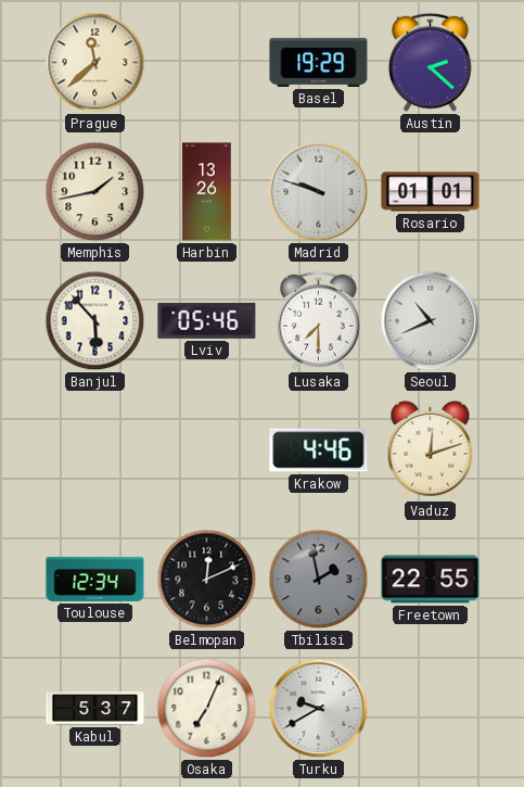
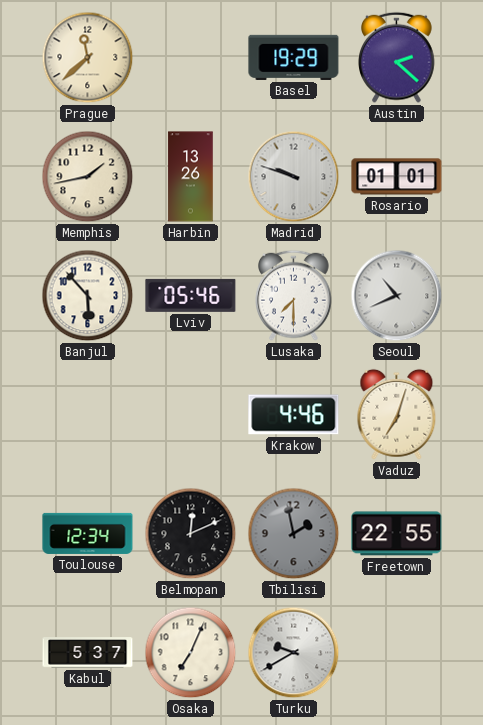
Vaduz: 12:12 -> 7:03 (397, 414)
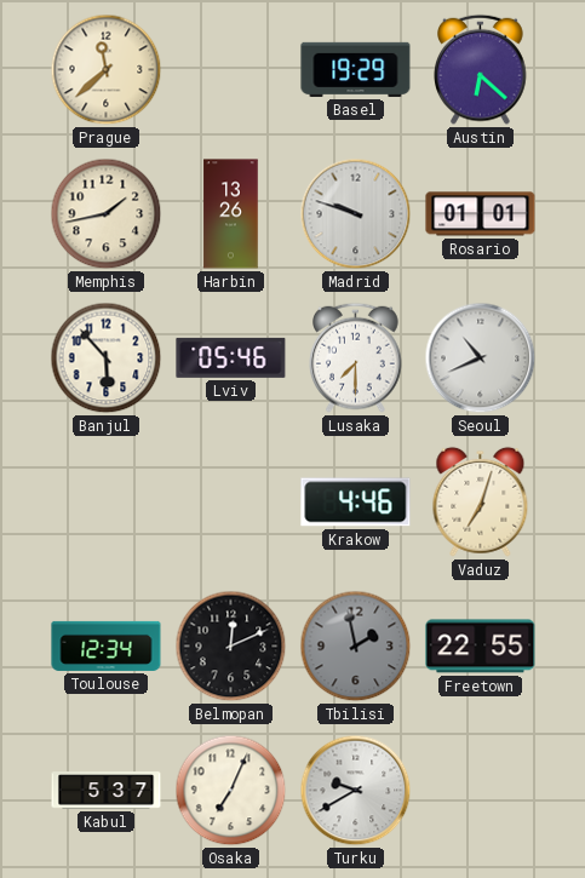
Austin: 2:22 -> 6:22 (481, 69)
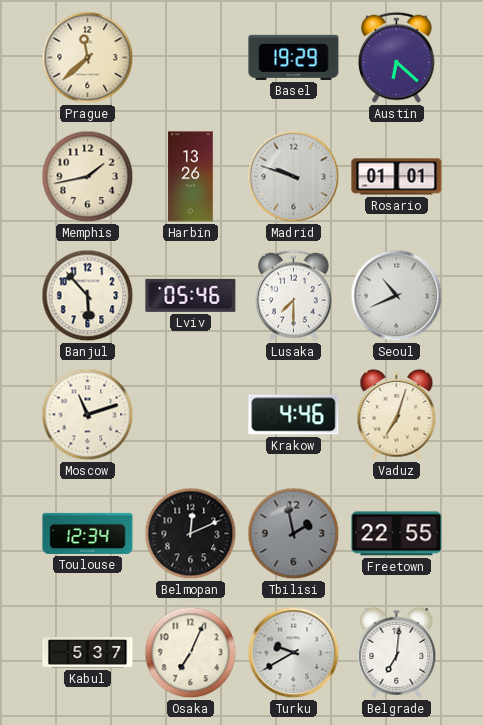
Moscow: none -> 11:12 (88, 415)
Belgrade: none -> 7:01 (397, 652)
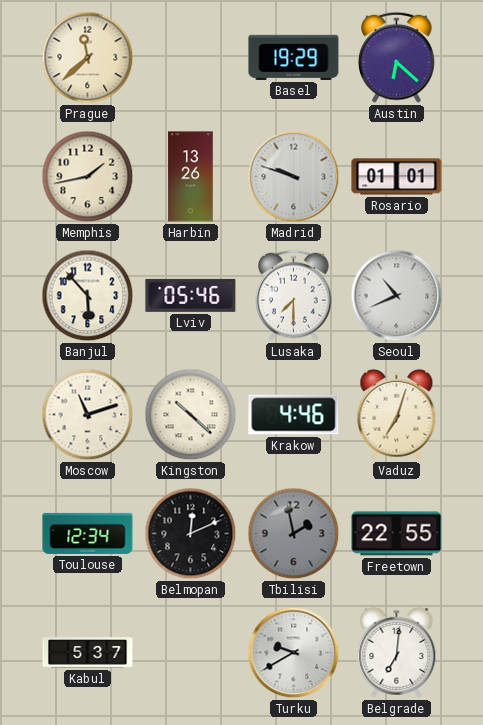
Kingston: none -> 10:22 (191, 415)
Osaka: 7:04 -> none (191, 653)
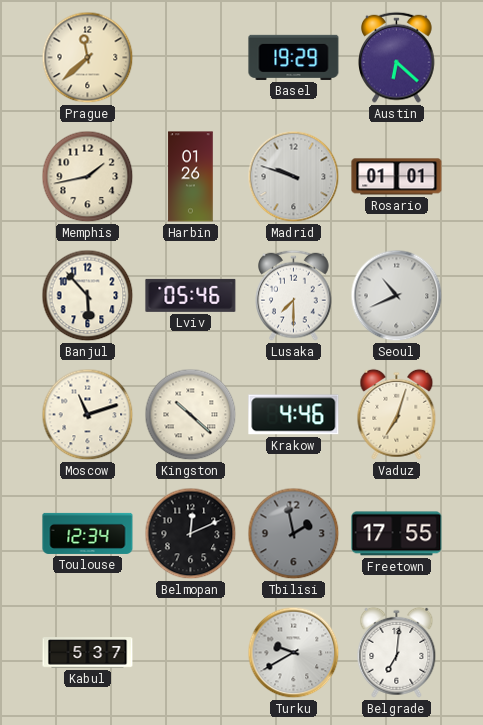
Harbin: 13:26 -> 01:26 (191, 177)
Freetown: 22:55 -> 17:55 (397, 534)
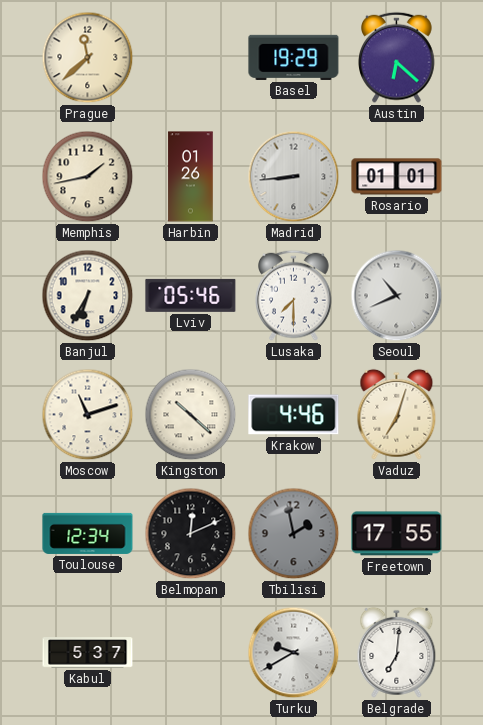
Madrid: 9:48 -> 8:44 (294, 177)
Banjul: 5:53 -> 6:35 (88, 296)
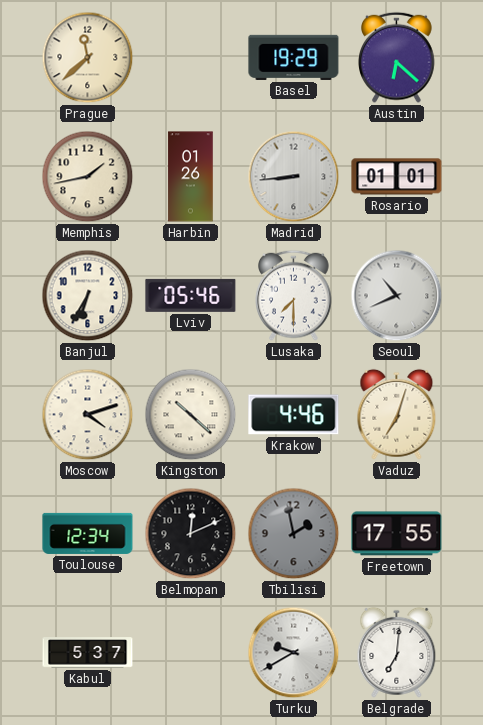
Moscow: 11:12 -> 4:12 (88, 415)
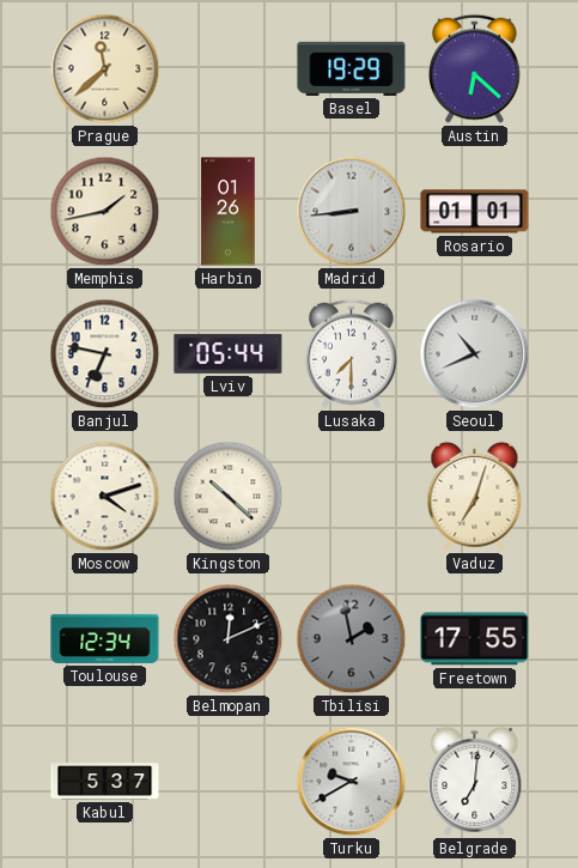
Banjul: 6:35 -> 6:47 (105, 354)
Lviv: 05:46 -> 05:44 (229, 353)
Krakow: 4:46 -> none (294, 415)
